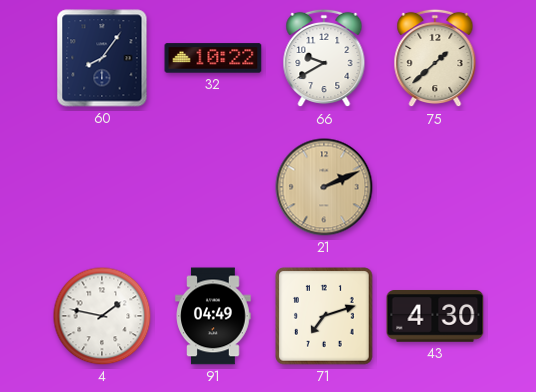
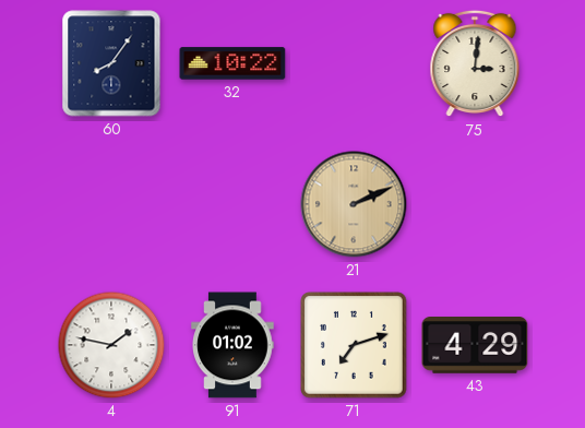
66: 9:40 -> none (324, 58)
75: 1:38 -> 3:01 (475, 63)
91: 04:49 -> 01:02 (232, 345)
43: 4:30 -> 4:29 (475, 346)
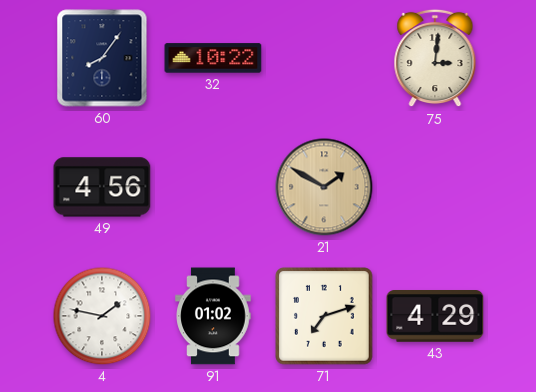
49: none -> 4:56 (102, 187)
21: 2:11 -> 1:50 (324, 187)
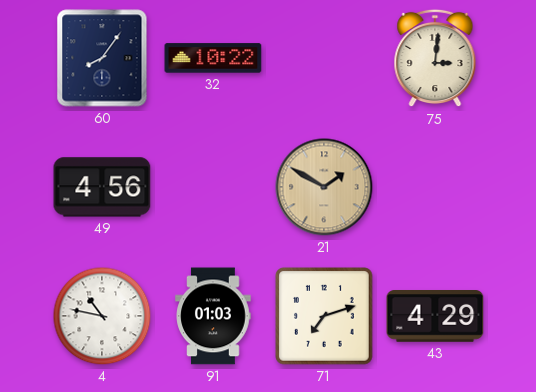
4: 1:47 -> 10:47 (102, 316)
91: 01:02 -> 01:03 (213, 316)
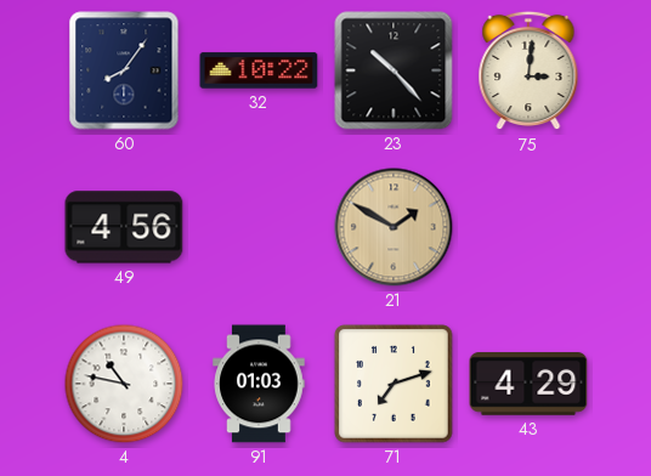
23: none -> 10:23 (394, 70)
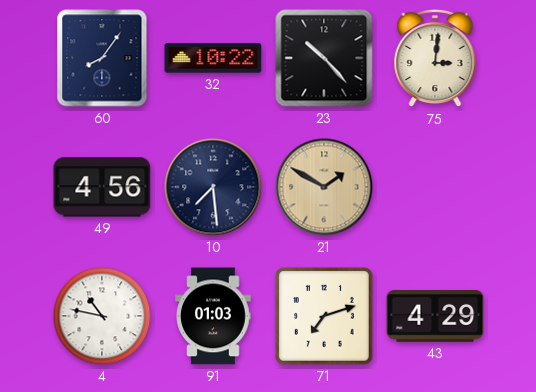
10: none -> 7:29 (213, 187)
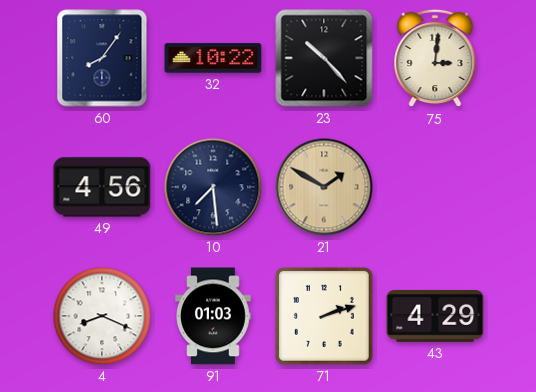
4: 10:47 -> 8:19 (102, 316)
71: 7:12 -> 2:12 (325, 317)
